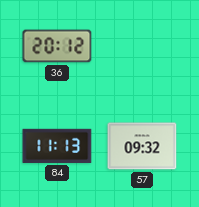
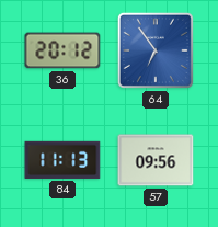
64: none -> 6:54 (156, 50)
57: 09:32 -> 09:56 (156, 160)
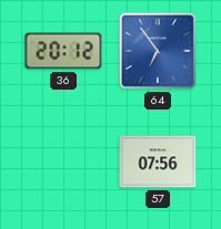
84: 11:13 -> none (62, 160)
57: 09:56 -> 07:56 (158, 162)
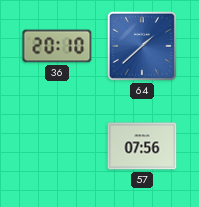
36: 20:12 -> 20:10 (57, 46)
64: 6:54 -> 1:38 (142, 46)
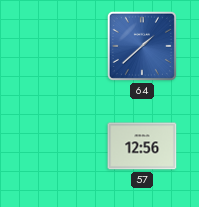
36: 20:10 -> none (57, 46)
57: 07:56 -> 12:56 (142, 146)
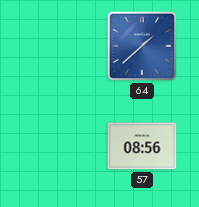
57: 12:56 -> 08:56 (142, 146)
